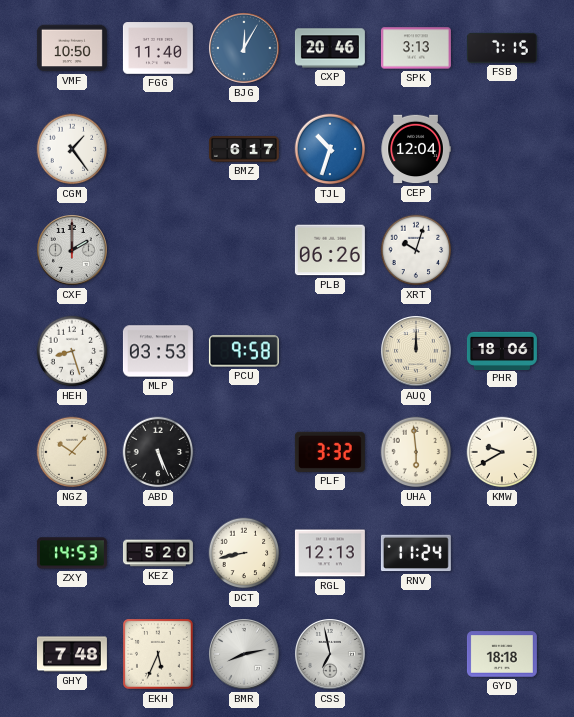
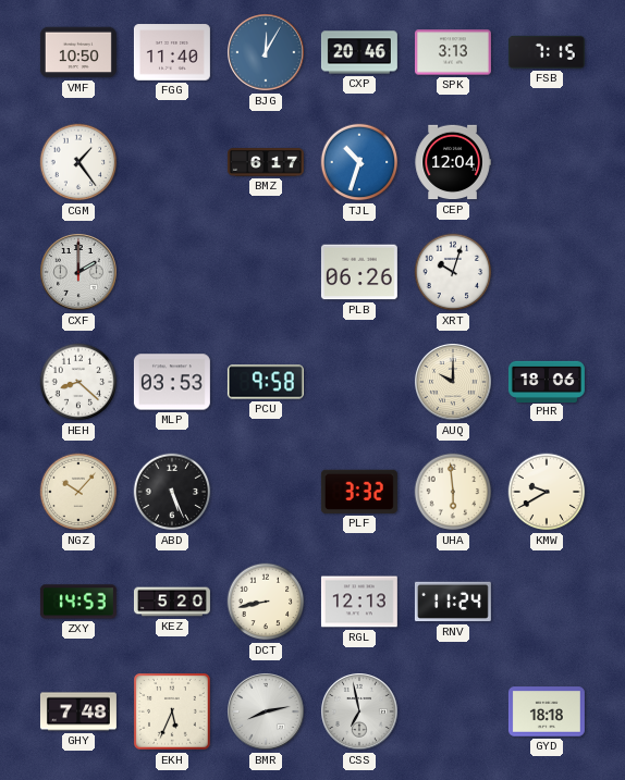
HEH: 8:27 -> 8:22 (78, 382)
AUQ: 12:00 -> 10:00 (454, 383)
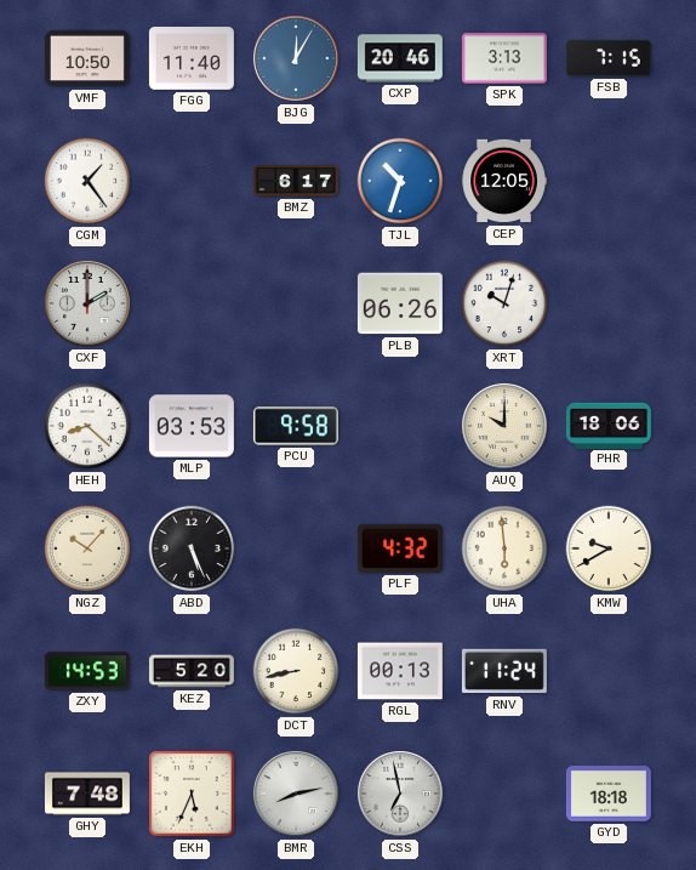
CEP: 12:04 -> 12:05 (504, 181)
PLF: 3:32 -> 4:32 (400, 548)
RGL: 12:13 -> 00:13 (400, 671)
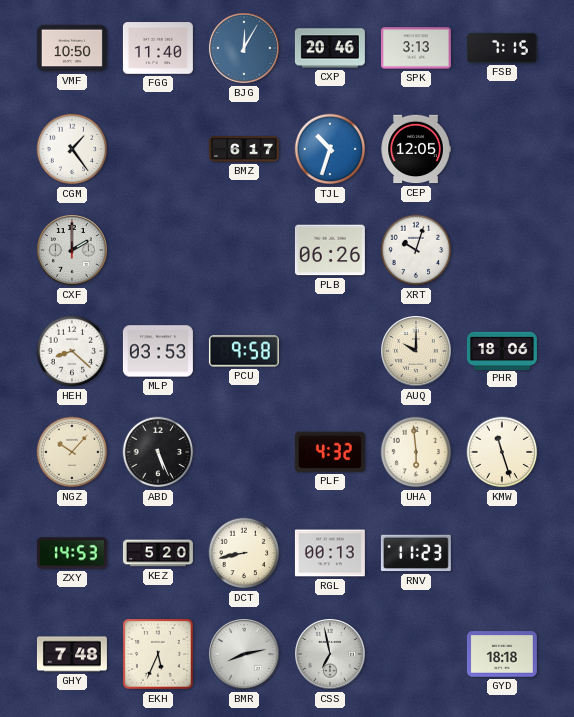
KMW: 9:40 -> 11:27 (502, 452)
RNV: 11:24 -> 11:23 (416, 553)
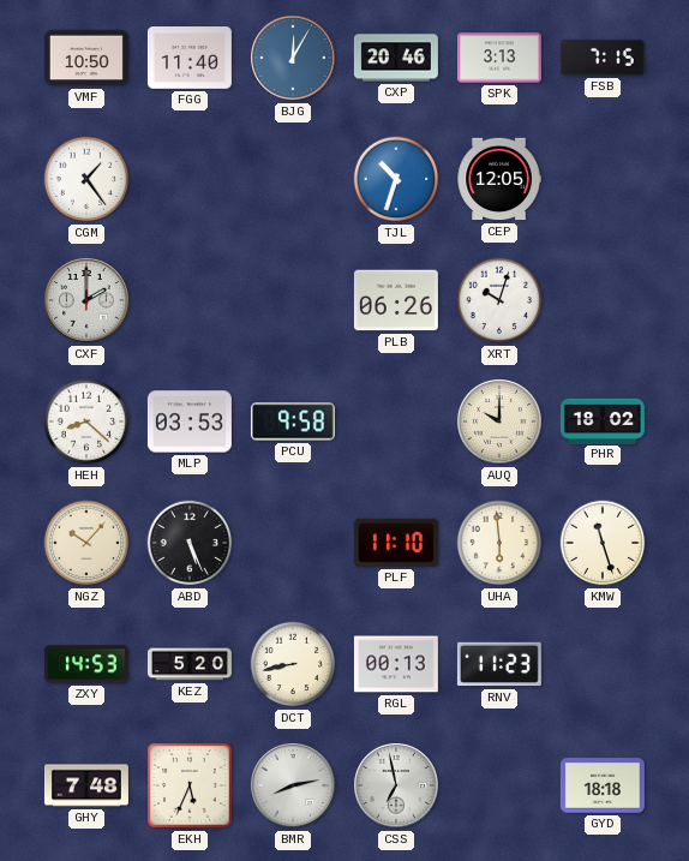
BMZ: 6:17 -> none (244, 149)
PHR: 18:06 -> 18:02 (603, 420)
PLF: 4:32 -> 11:10 (396, 543)
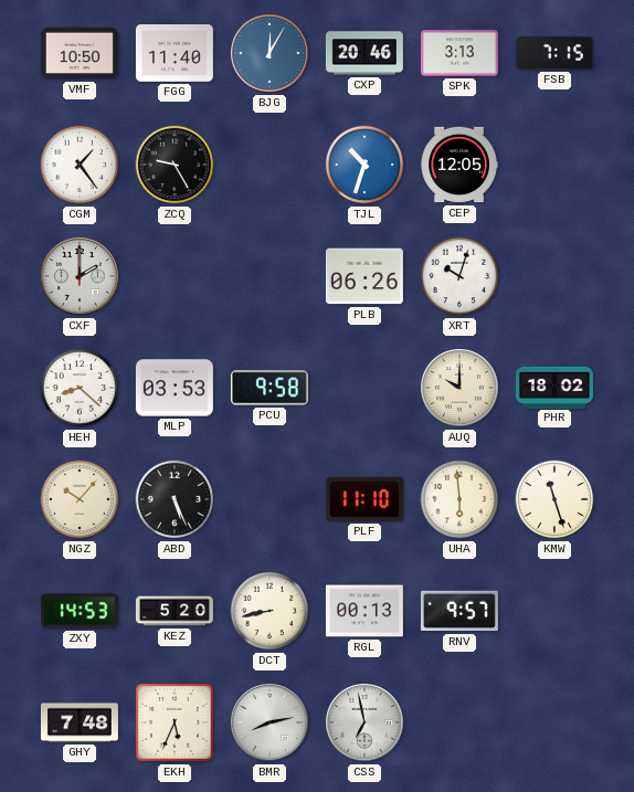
ZCQ: none -> 9:25 (175, 165)
RNV: 11:23 -> 9:57 (459, 611)
GYD: 18:18 -> none (603, 785)
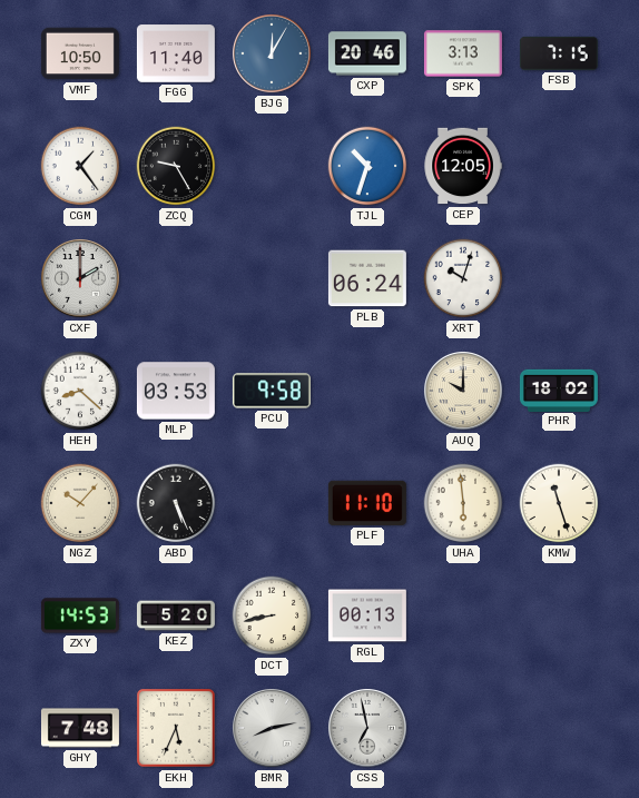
PLB: 06:26 -> 06:24 (367, 278)
RNV: 9:57 -> none (459, 611)
